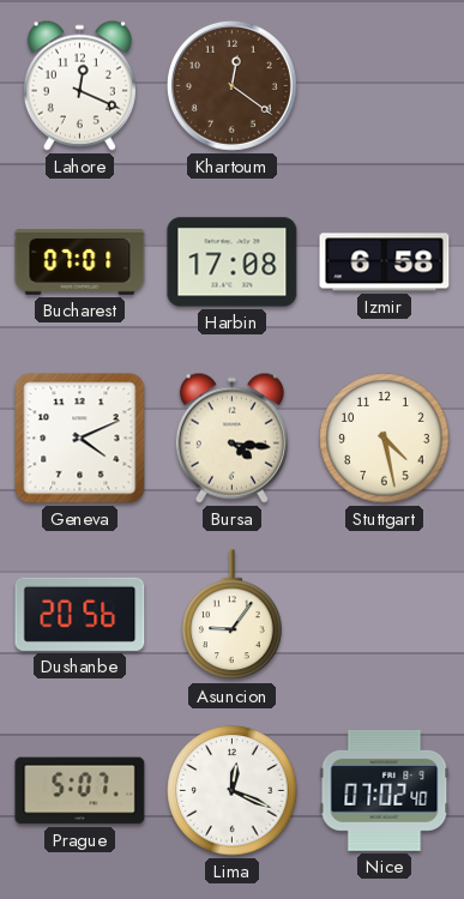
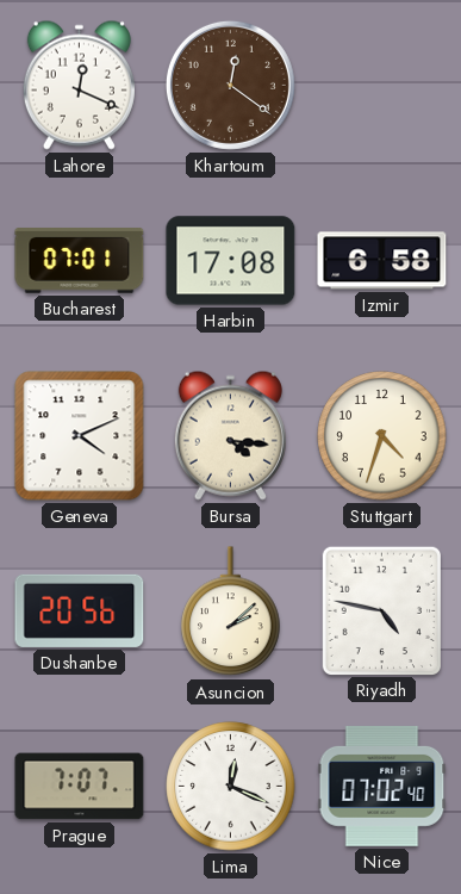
Stuttgart: 4:28 -> 4:33 (382, 436)
Asuncion: 9:06 -> 2:08 (231, 611)
Riyadh: none -> 4:47 (381, 610)
Prague: 5:07 -> 7:07 (80, 787)
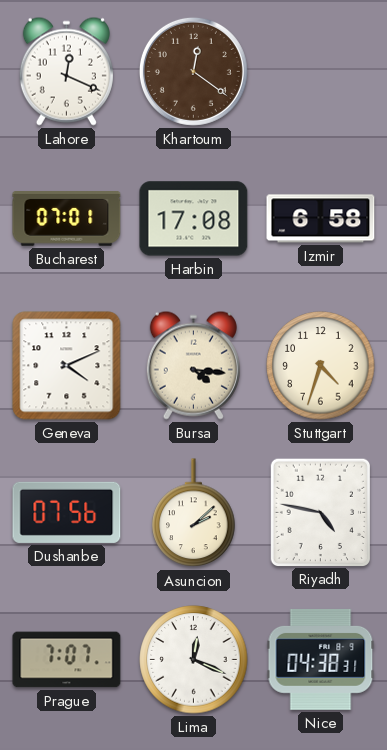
Dushanbe: 20:56 -> 07:56 (67, 512)
Nice: 07:02 -> 04:38 (321, 659)
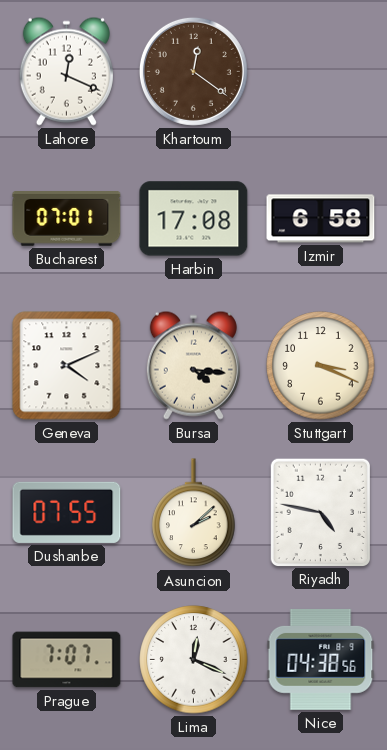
Stuttgart: 4:33 -> 3:19 (321, 366)
Dushanbe: 07:56 -> 07:55 (67, 512)
Nice: 04:38:31 -> 04:38:56 (321, 659)
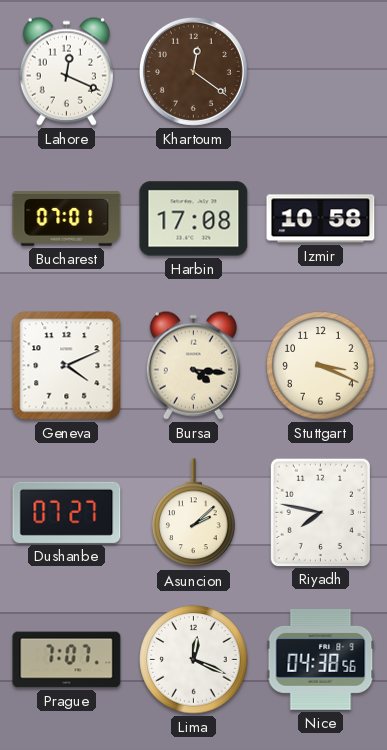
Izmir: 6:58 -> 10:58 (321, 219)
Dushanbe: 07:55 -> 07:27 (67, 512)
Riyadh: 4:47 -> 7:47 (320, 512)
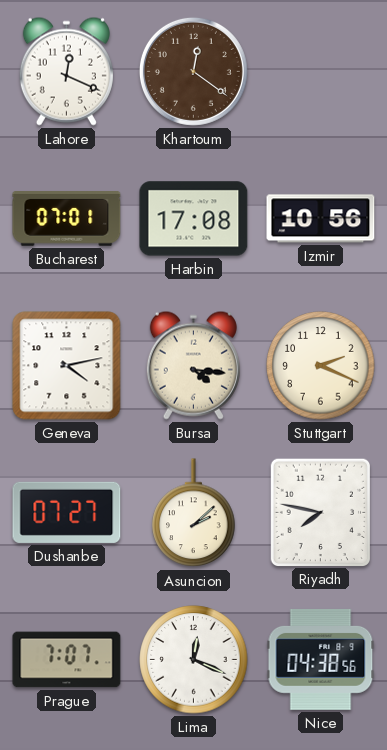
Izmir: 10:58 -> 10:56 (321, 219)
Geneva: 4:11 -> 4:13 (67, 366)
Stuttgart: 3:19 -> 2:19 (321, 366)
